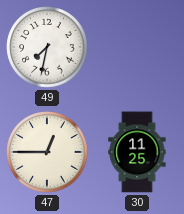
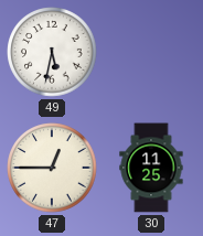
49: 7:32 -> 5:32 (52, 52)
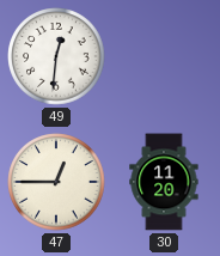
49: 5:32 -> 12:31 (56, 56)
30: 11:25 -> 11:20 (164, 182)
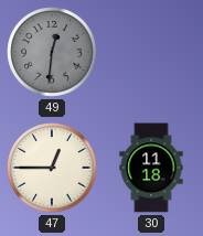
49 dial: white -> grey (52, 52)
30: 11:20 -> 11:18 (151, 168)
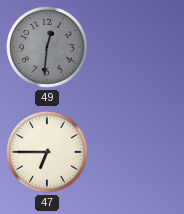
47: 12:45 -> 6:45 (47, 152)
30: 11:18 -> none (151, 168)
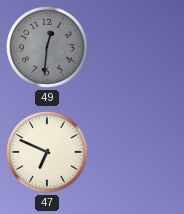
47: 6:45 -> 6:49 (47, 152)
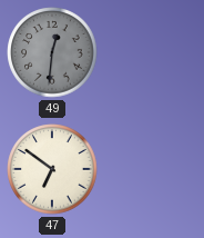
47: 6:49 -> 6:51 (52, 169)
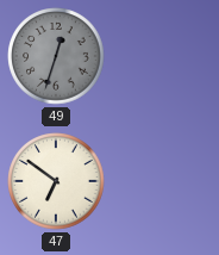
49: 12:31 -> 12:33 (56, 56)
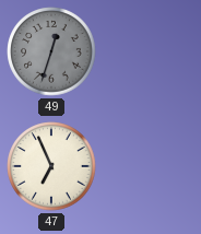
47: 6:51 -> 6:56 (51, 166)
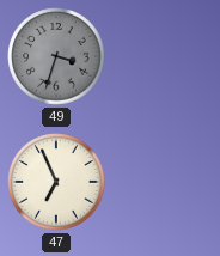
49: 12:33 -> 3:33 (56, 56)
